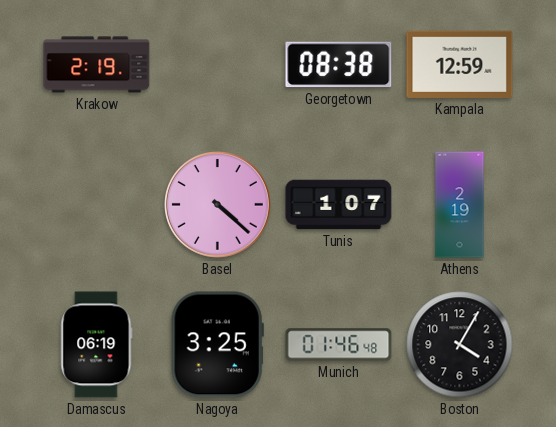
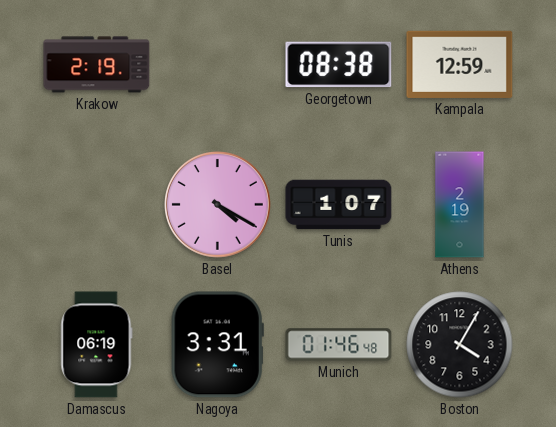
Basel: 4:22 -> 4:20 (218, 205)
Nagoya: 3:25 -> 3:31 (217, 345)
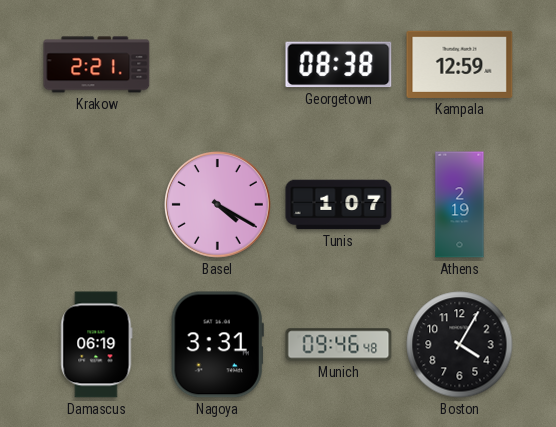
Krakow: 2:19 -> 2:21 (97, 65)
Munich: 01:46 -> 09:46 (339, 345)
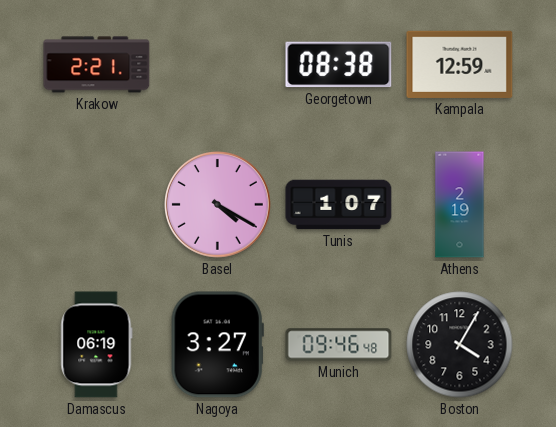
Nagoya: 3:31 -> 3:27 (217, 345)
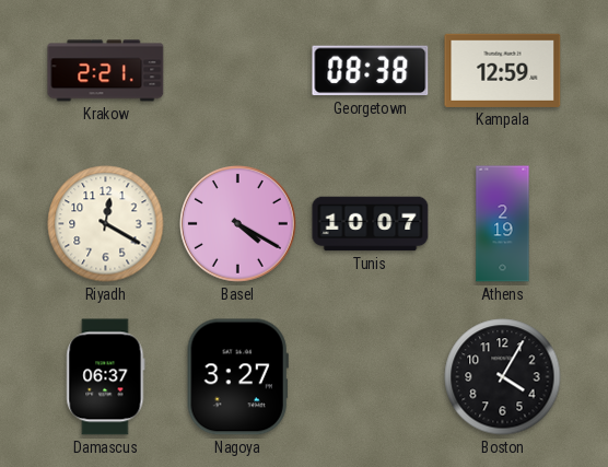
Riyadh: none -> 12:20 (106, 224)
Tunis: 1:07 -> 10:07 (371, 224)
Damascus: 06:19 -> 06:37 (106, 377)
Munich: 09:46 -> none (339, 345)
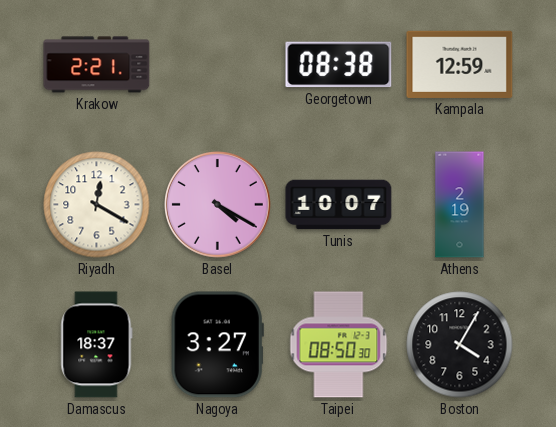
Damascus: 06:37 -> 18:37 (97, 345)
Taipei: none -> 08:50 (339, 345)
